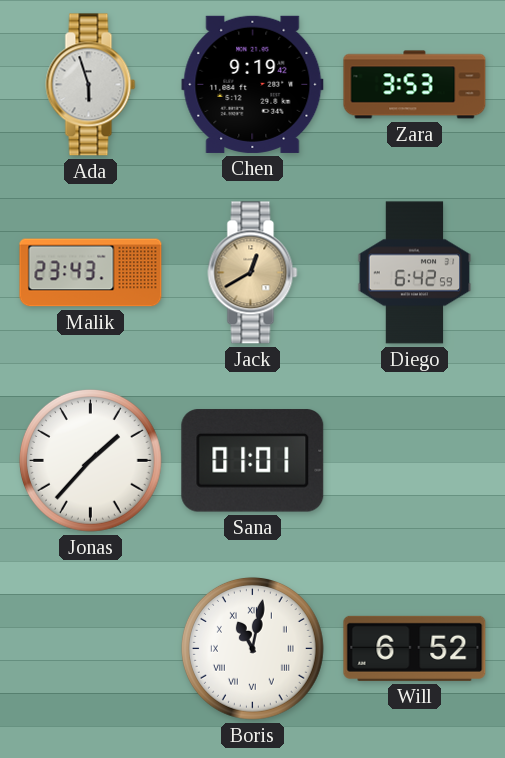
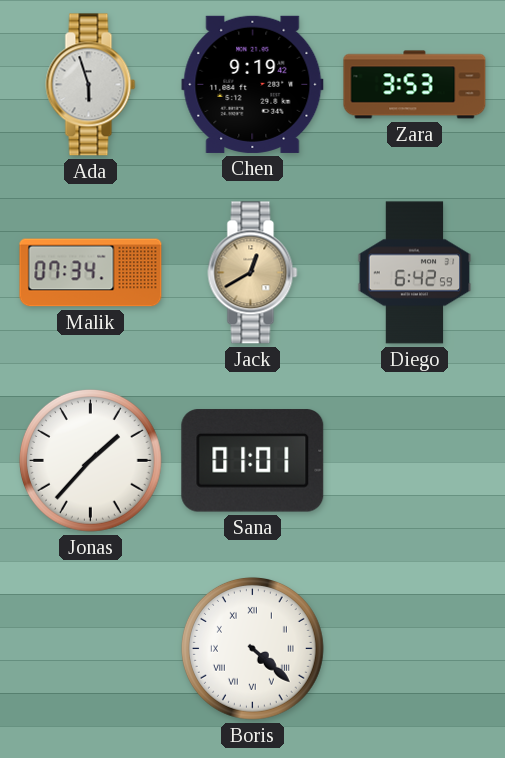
Malik: 23:43 -> 07:34 (91, 273)
Boris: 11:02 -> 4:22 (252, 648)
Will: 6:52 -> none (415, 648)
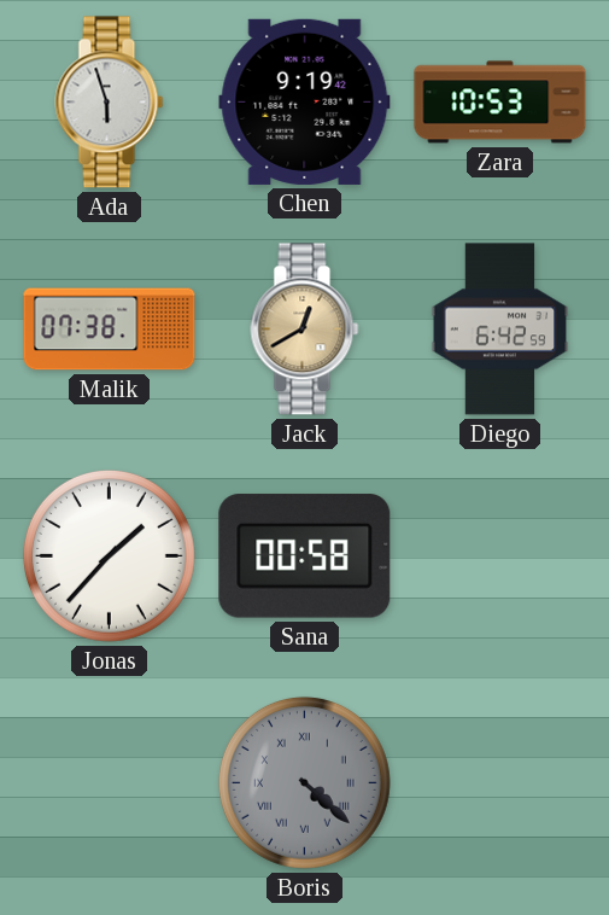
Zara: 3:53 -> 10:53 (500, 103)
Malik: 07:34 -> 07:38 (110, 330)
Sana: 01:01 -> 00:58 (305, 556)
Boris dial: white -> grey (304, 782)
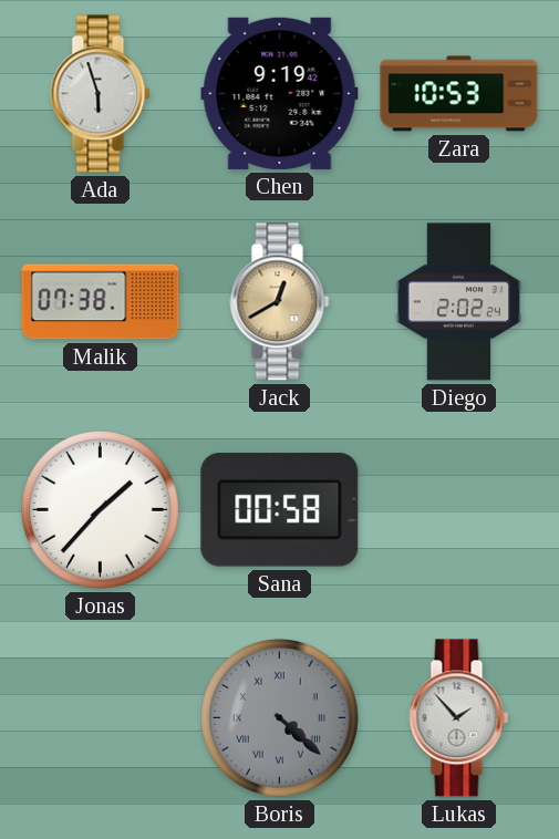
Diego: 6:42 -> 2:02 (459, 302)
Lukas: none -> 1:53 (459, 718)
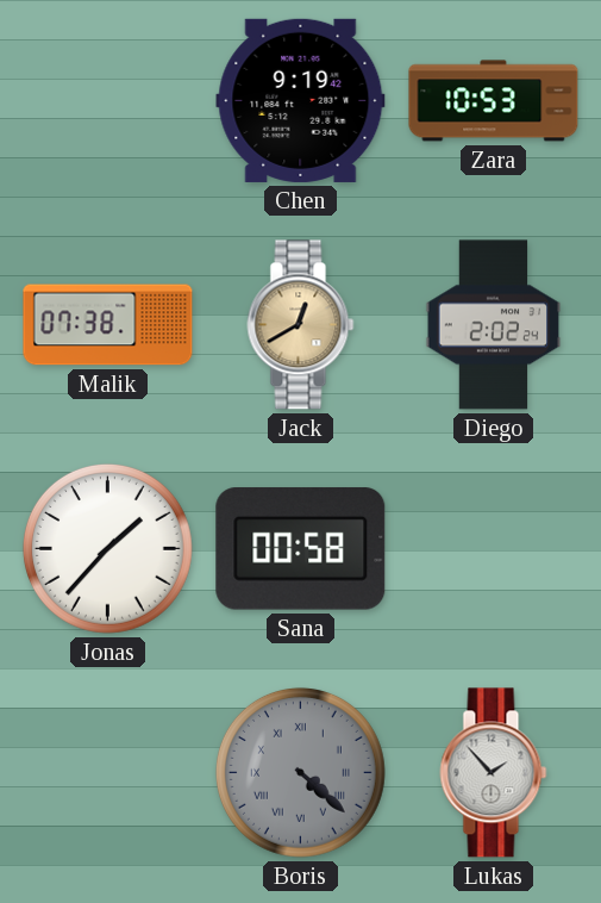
Ada: 5:57 -> none (101, 94)
